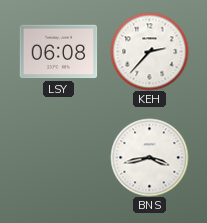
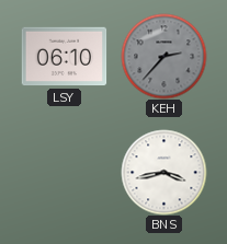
LSY: 06:08 -> 06:10 (64, 57)
KEH dial: white -> grey (163, 56)
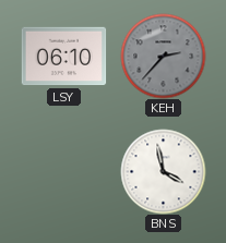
BNS: 3:43 -> 3:58 (163, 171)
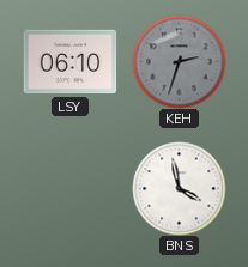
KEH: 2:37 -> 2:33 (179, 61)
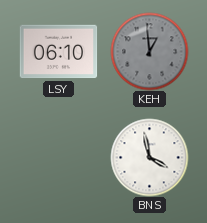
KEH: 2:33 -> 12:59 (149, 51)
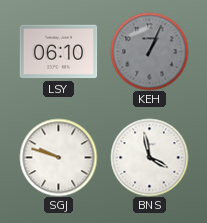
KEH: 12:59 -> 1:04 (149, 51)
SGJ: none -> 9:48 (58, 157)
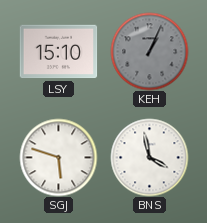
LSY: 06:10 -> 15:10 (58, 52)
SGJ: 9:48 -> 5:48 (58, 157)
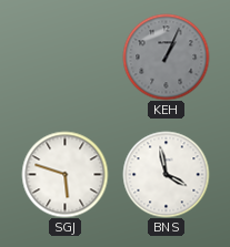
LSY: 15:10 -> none (58, 52)
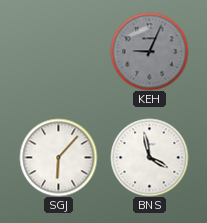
KEH: 1:04 -> 9:04 (149, 51)
SGJ: 5:48 -> 6:07 (58, 157)
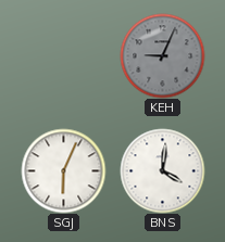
SGJ: 6:07 -> 6:04 (63, 170)
BNS: 3:58 -> 4:01 (162, 170)
